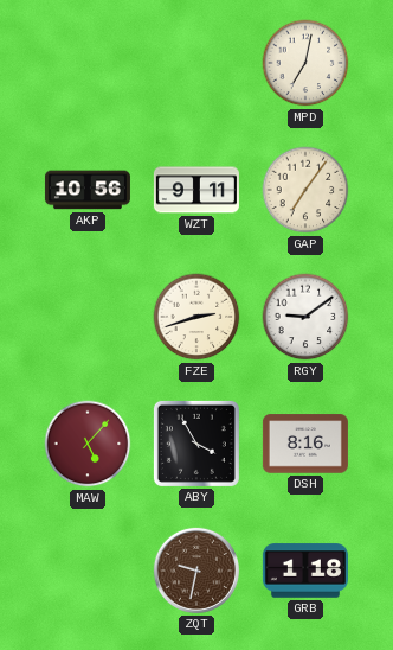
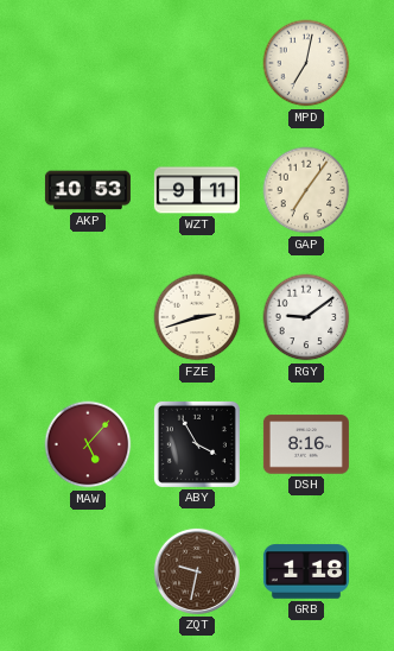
AKP: 10:56 -> 10:53 (88, 190)
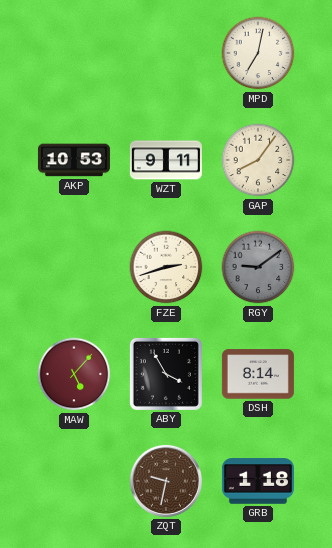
GAP: 7:06 -> 8:06 (258, 160)
RGY dial: white -> grey (258, 267)
DSH: 8:16 -> 8:14 (258, 374)
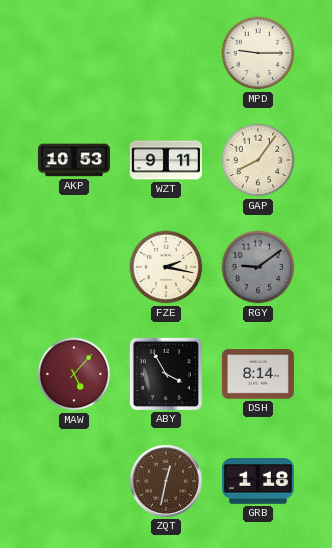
MPD: 7:02 -> 9:15 (258, 53)
FZE: 2:42 -> 2:17 (166, 267)
ZQT: 9:32 -> 12:32 (166, 481)
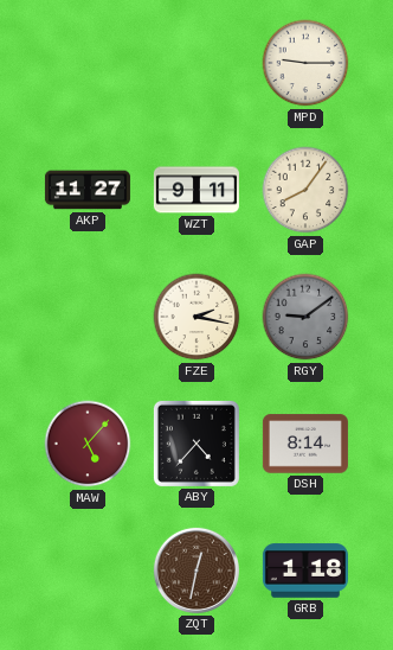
AKP: 10:53 -> 11:27 (88, 190)
ABY: 3:55 -> 4:37 (196, 444)
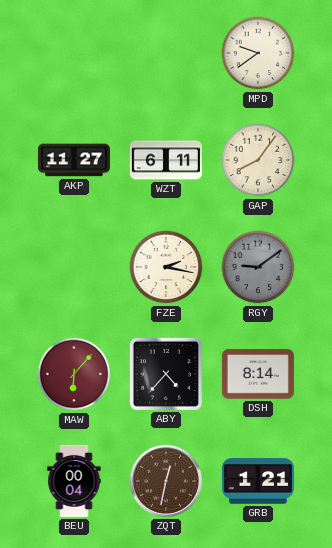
MPD: 9:15 -> 9:39 (258, 53)
WZT: 9:11 -> 6:11 (166, 160)
MAW: 5:07 -> 6:07 (74, 374)
BEU: none -> 00:04 (74, 481)
GRB: 1:18 -> 1:21 (258, 481)
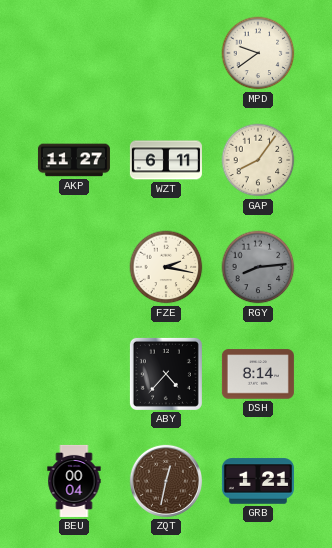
RGY: 9:09 -> 8:14 (258, 267)
MAW: 6:07 -> none (74, 374)
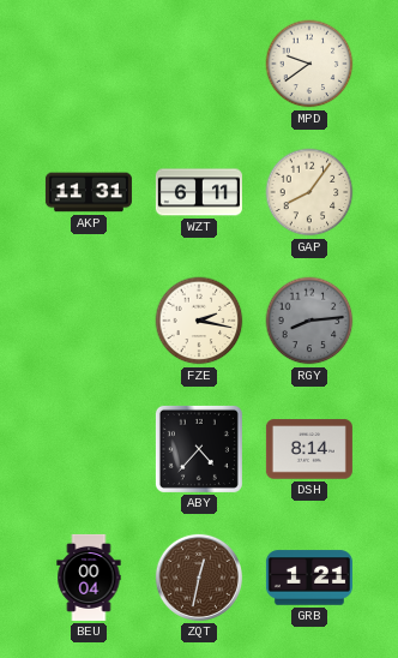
AKP: 11:27 -> 11:31 (89, 192)
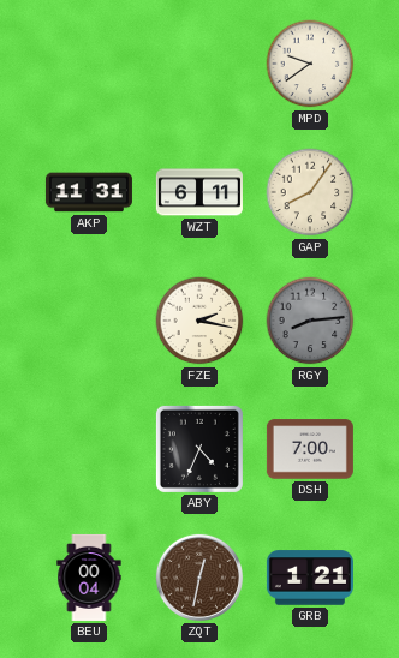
ABY: 4:37 -> 4:34 (199, 449)
DSH: 8:14 -> 7:00 (310, 449)
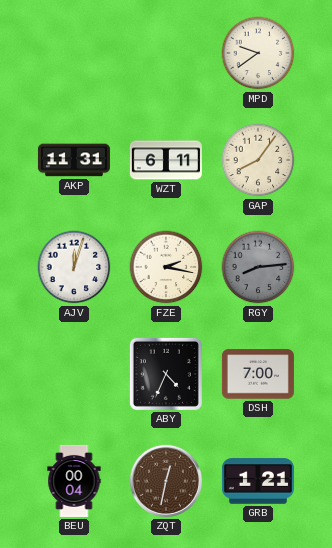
AJV: none -> 12:03 (74, 267)
